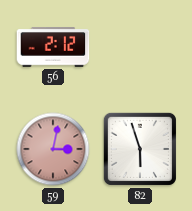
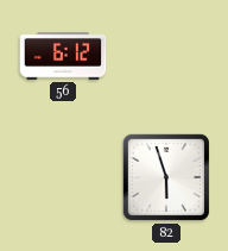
56: 2:12 -> 6:12 (63, 56)
59: 3:02 -> none (53, 149)
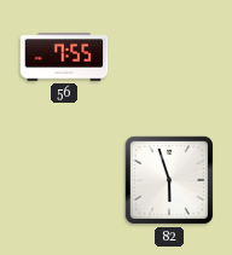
56: 6:12 -> 7:55 (64, 57)
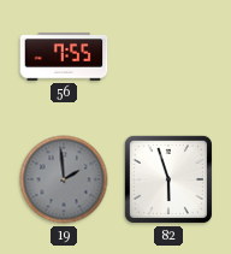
19: none -> 1:59 (64, 179)
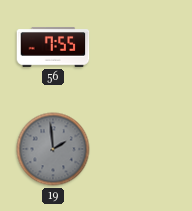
82: 5:57 -> none (168, 179)
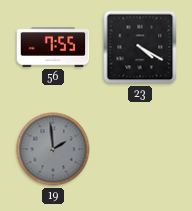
23: none -> 4:20 (140, 47)
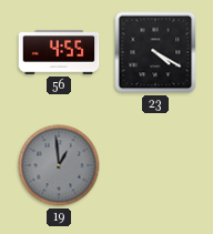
56: 7:55 -> 4:55 (59, 52)
19: 1:59 -> 12:59 (59, 165)
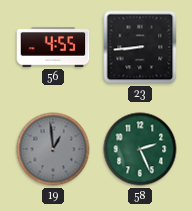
23: 4:20 -> 8:44 (140, 47)
58: none -> 2:26 (140, 149)
